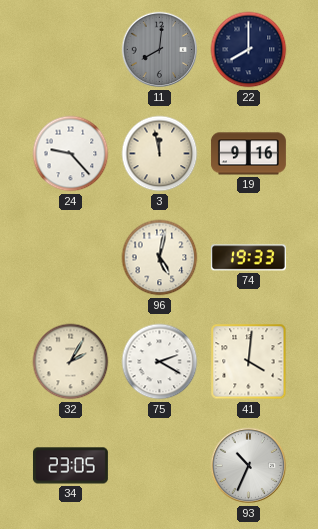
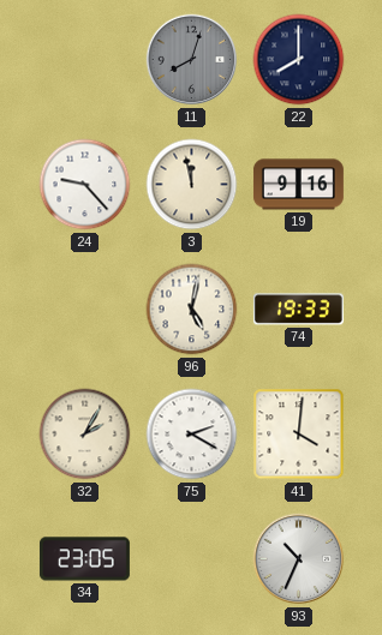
11: 8:01 -> 8:03 (192, 60)
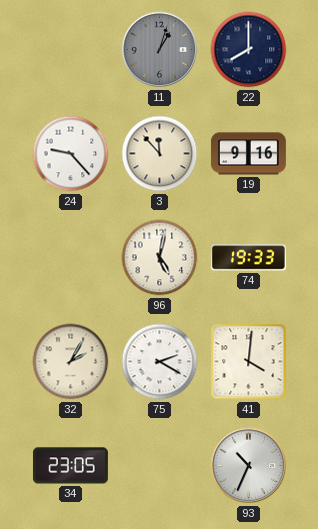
11: 8:03 -> 1:03 (160, 50)
3: 11:58 -> 11:53 (160, 154)
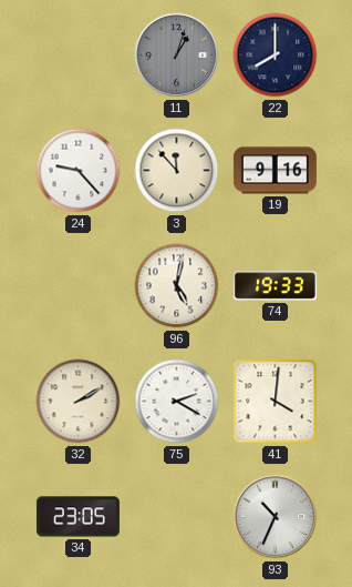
32: 2:05 -> 2:10 (79, 402)
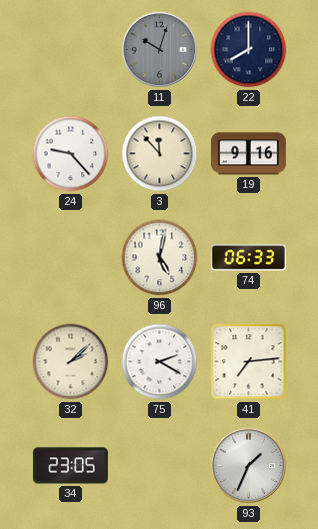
11: 1:03 -> 10:03 (160, 50)
74: 19:33 -> 06:33 (248, 258)
32: 2:10 -> 2:08 (71, 362)
41: 4:01 -> 7:14 (249, 362)
93: 10:34 -> 1:34 (249, 466)
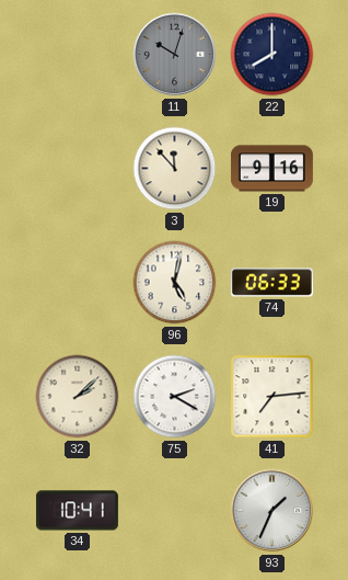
24: 9:23 -> none (71, 154)
34: 23:05 -> 10:41 (77, 511)
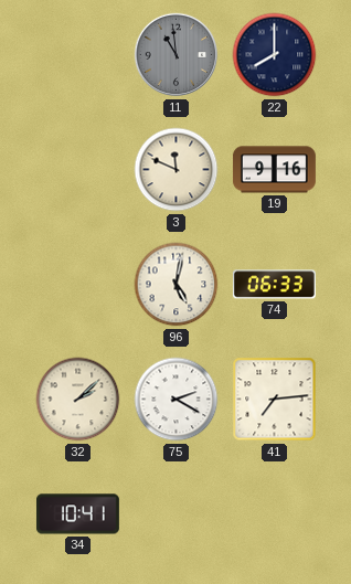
11: 10:03 -> 10:59 (177, 55)
3: 11:53 -> 11:49 (177, 170)
93: 1:34 -> none (272, 511)
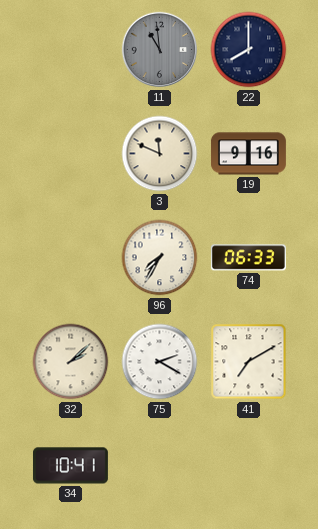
96: 5:02 -> 7:35 (160, 258)
41: 7:14 -> 7:10 (249, 362)
